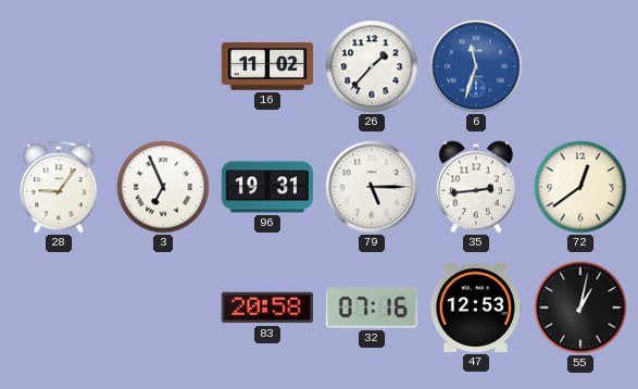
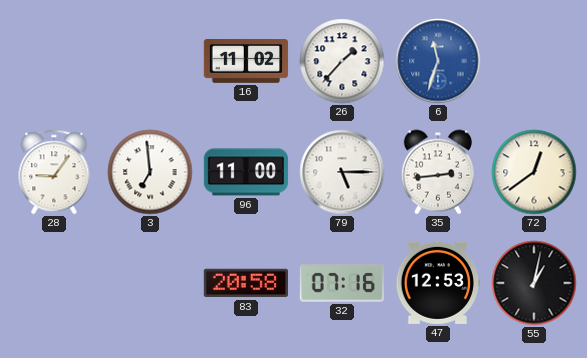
3: 6:56 -> 6:59 (150, 172)
96: 19:31 -> 11:00 (246, 172)
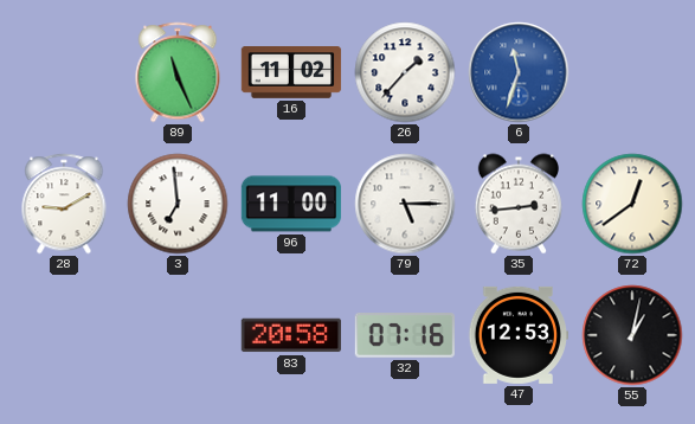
89: none -> 11:26 (178, 72)
28: 9:06 -> 9:10 (64, 204)
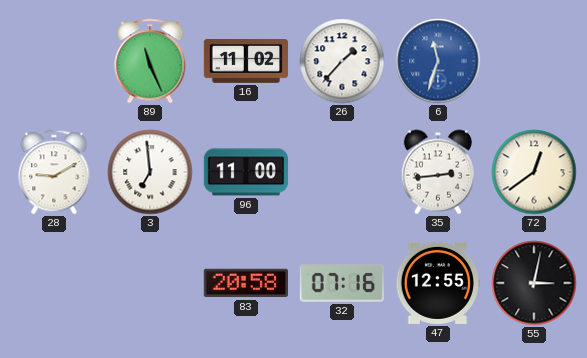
79: 5:15 -> none (405, 204)
47: 12:53 -> 12:55 (437, 283)
55: 1:02 -> 3:02 (534, 283)
